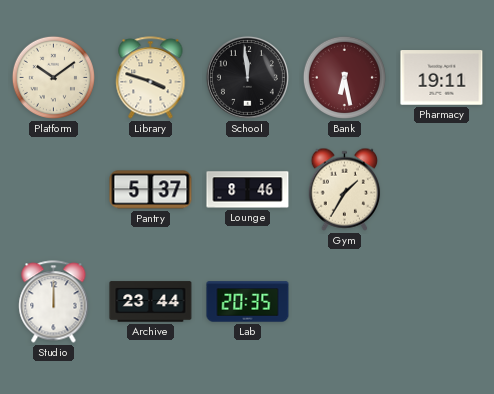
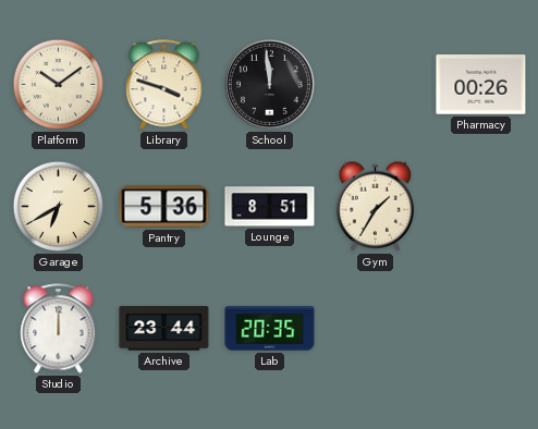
Bank: 6:28 -> none (344, 77)
Pharmacy: 19:11 -> 00:26 (481, 85)
Garage: none -> 6:40 (58, 206)
Pantry: 5:37 -> 5:36 (164, 207)
Lounge: 8:46 -> 8:51 (270, 207)
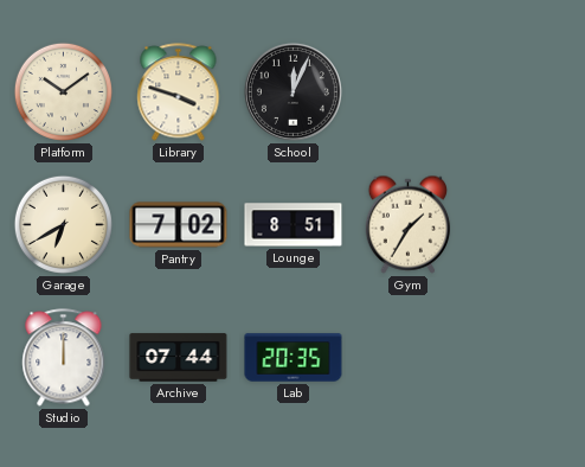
School: 11:59 -> 12:04 (292, 91)
Pharmacy: 00:26 -> none (481, 85)
Pantry: 5:36 -> 7:02 (179, 225)
Archive: 23:44 -> 07:44 (179, 358)
